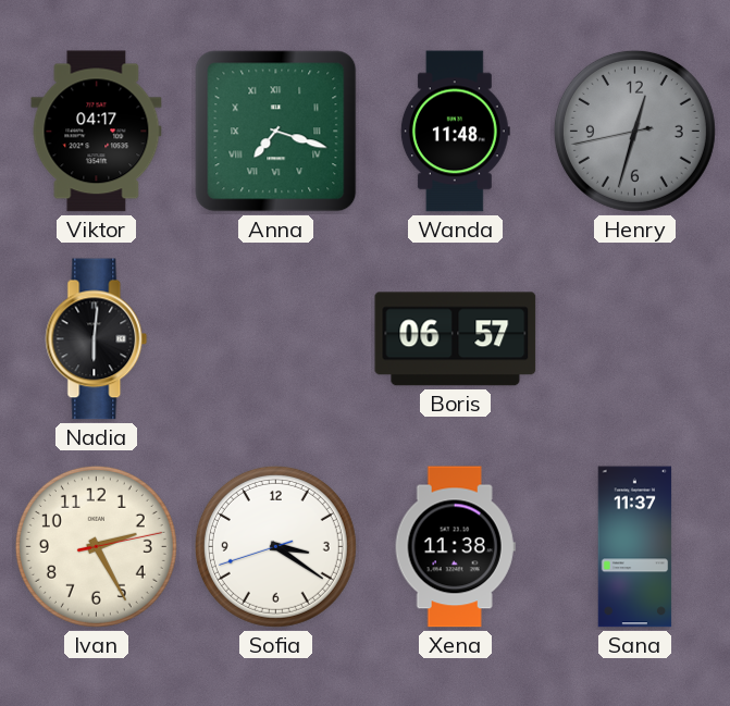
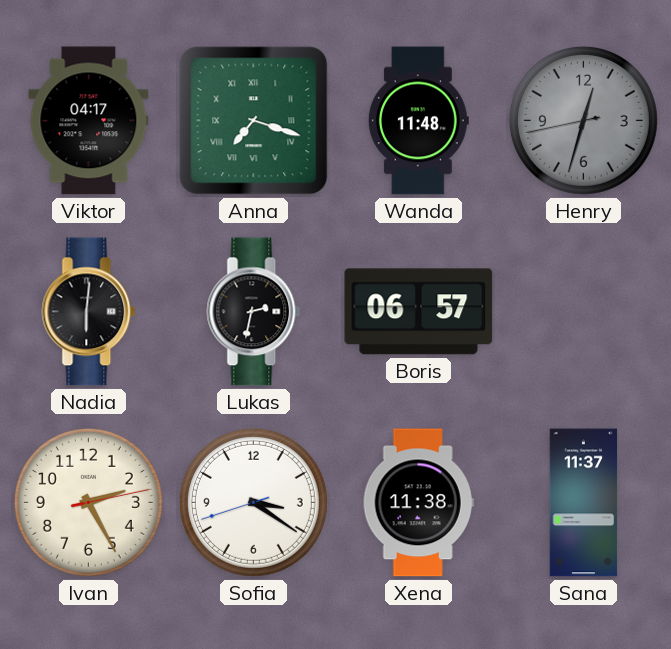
Lukas: none -> 2:32 (254, 312)
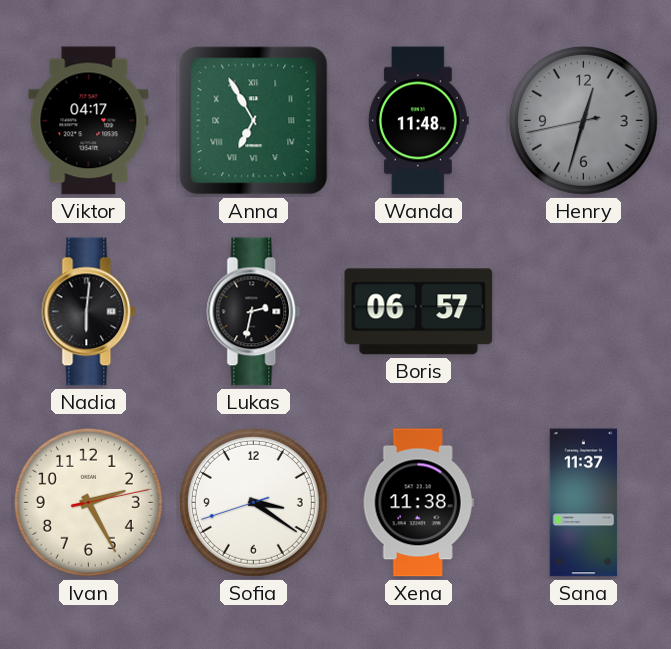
Anna: 7:18 -> 6:55 (254, 121)
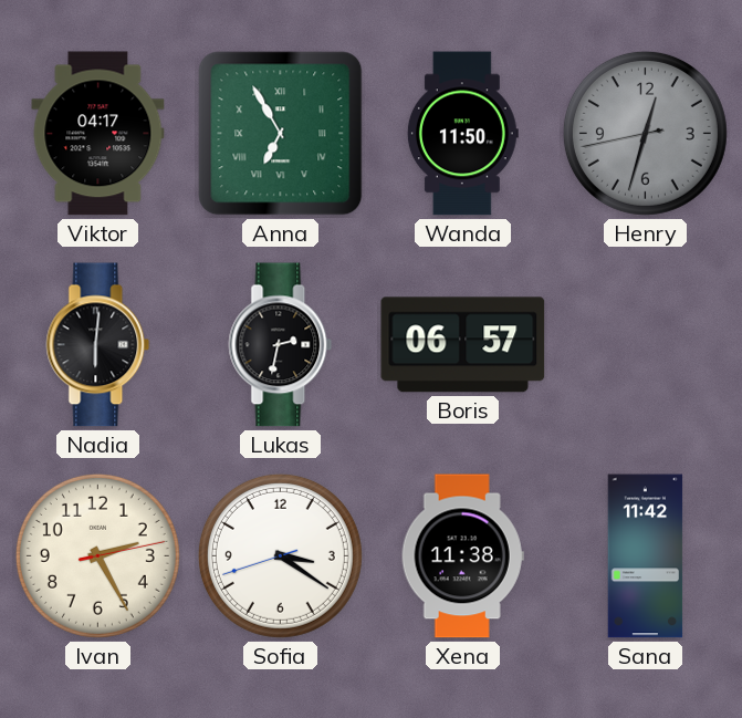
Wanda: 11:48 -> 11:50 (462, 134)
Sana: 11:37 -> 11:42 (646, 556)
